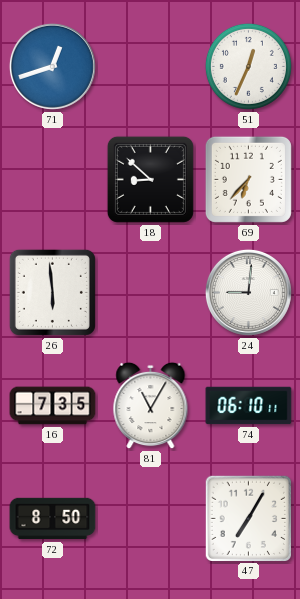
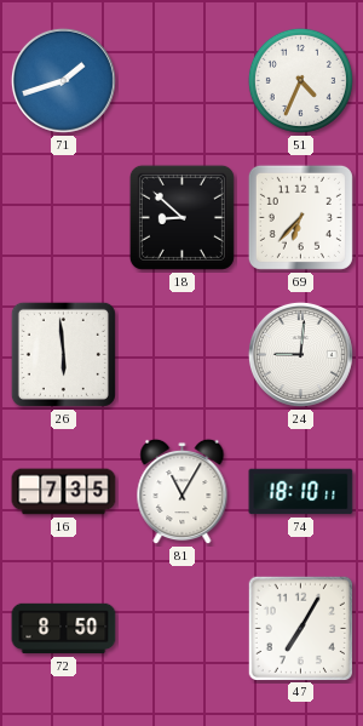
71: 12:42 -> 1:42 (63, 80)
51: 12:34 -> 4:34 (300, 80)
74: 06:10 -> 18:10 (301, 492)
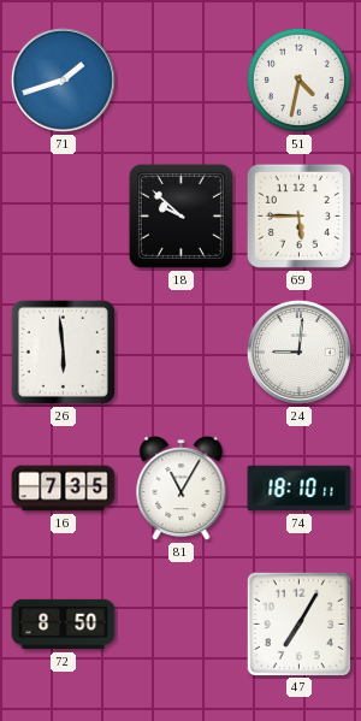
51: 4:34 -> 4:32 (298, 79)
18: 8:52 -> 9:52 (180, 215)
69: 6:37 -> 5:45 (298, 215)
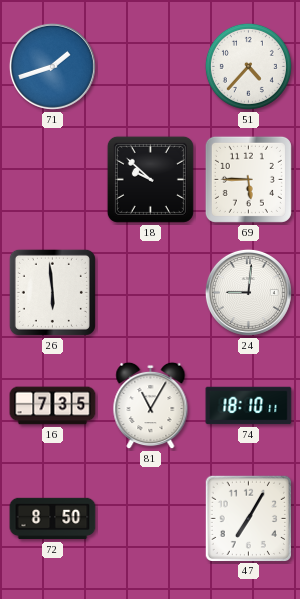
51: 4:32 -> 4:37 (248, 66)
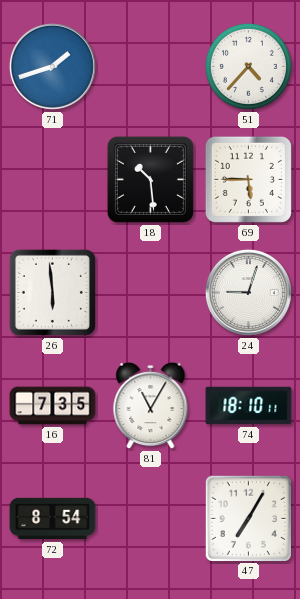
18: 9:52 -> 10:29 (150, 179)
24: 9:01 -> 9:03 (248, 292)
72: 8:50 -> 8:54 (53, 519)
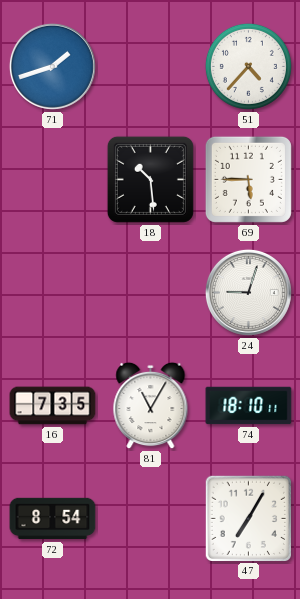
26: 5:59 -> none (52, 292)
